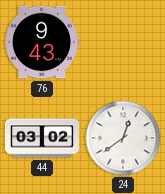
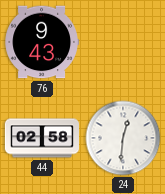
44: 03:02 -> 02:58 (41, 138)
24: 12:39 -> 12:31 (123, 138)
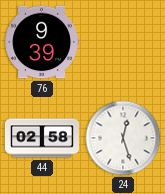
76: 9:43 -> 9:39 (42, 42)
24: 12:31 -> 12:27 (123, 138)
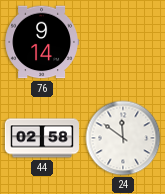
76: 9:39 -> 9:14 (42, 42)
24: 12:27 -> 11:51 (123, 138)
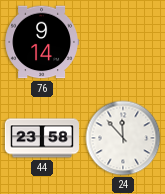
44: 02:58 -> 23:58 (41, 138)
24: 11:51 -> 11:53 (123, 138)
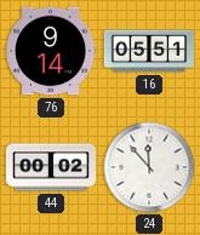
16: none -> 05:51 (149, 51)
44: 23:58 -> 00:02 (50, 167)
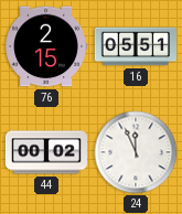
76: 9:14 -> 2:15 (46, 46)
24: 11:53 -> 11:56 (136, 152)
